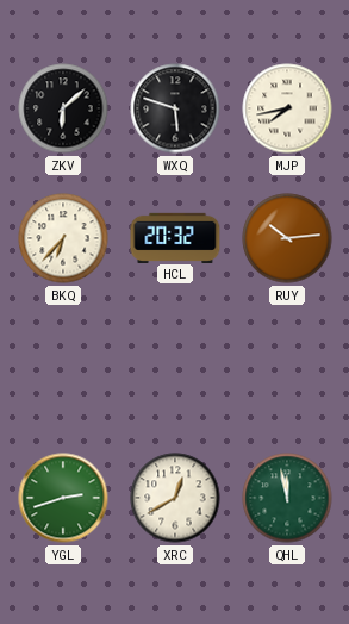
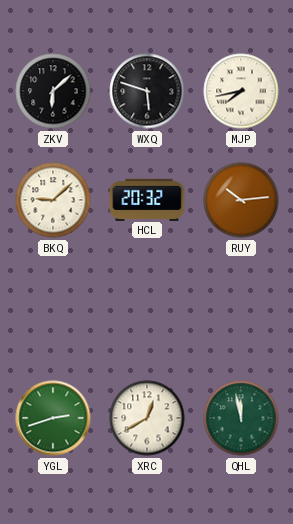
BKQ: 6:37 -> 9:08 (53, 200)
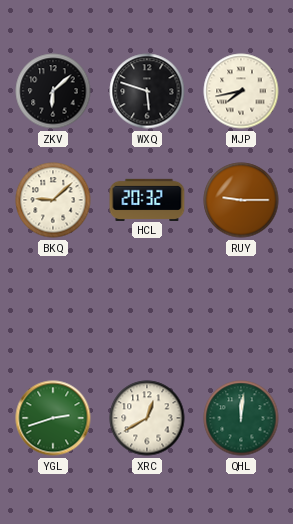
RUY: 10:14 -> 9:15 (241, 200)
QHL: 11:58 -> 12:01 (241, 418)
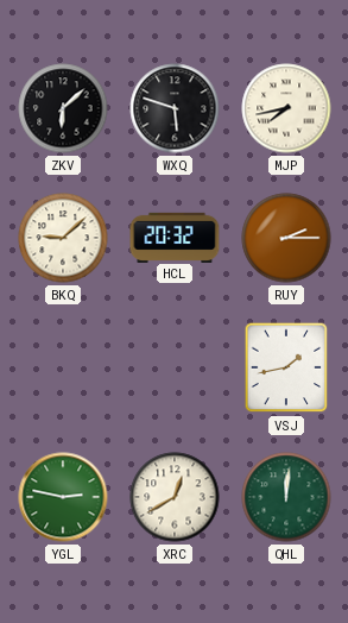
RUY: 9:15 -> 2:15 (286, 238)
VSJ: none -> 1:43 (286, 367)
YGL: 2:42 -> 2:47 (63, 497)
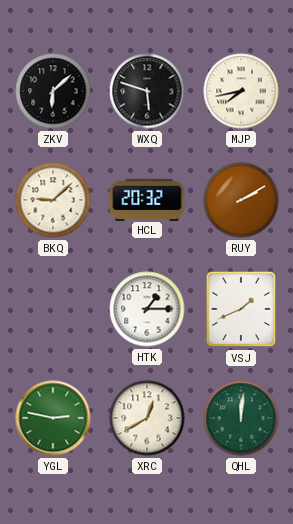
RUY: 2:15 -> 2:10 (241, 200)
HTK: none -> 1:15 (147, 309)
VSJ: 1:43 -> 1:41 (241, 309)
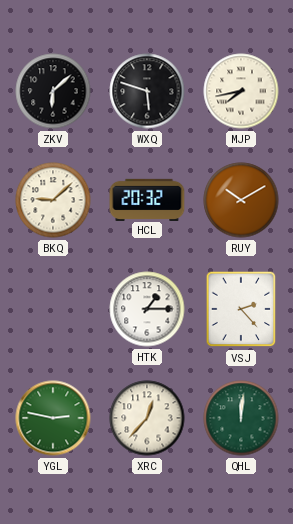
RUY: 2:10 -> 10:10 (241, 200)
VSJ: 1:41 -> 2:23 (241, 309)
XRC: 12:40 -> 12:37 (147, 418)
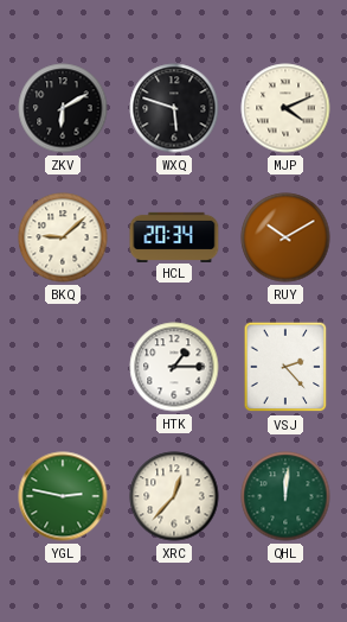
ZKV: 6:08 -> 6:10 (63, 108)
MJP: 7:43 -> 4:11 (285, 108)
HCL: 20:32 -> 20:34 (174, 236)
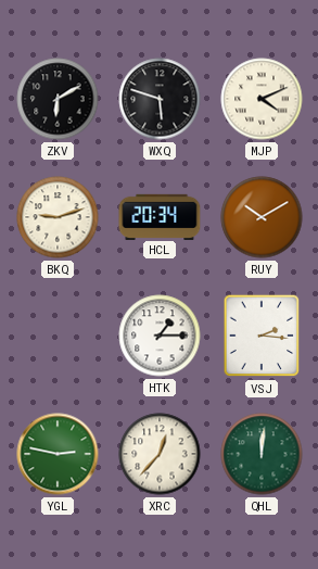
BKQ: 9:08 -> 9:12 (58, 217)
VSJ: 2:23 -> 2:16 (262, 336)
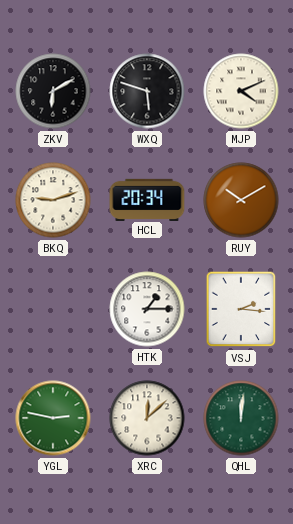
XRC: 12:37 -> 12:08 (147, 418)
